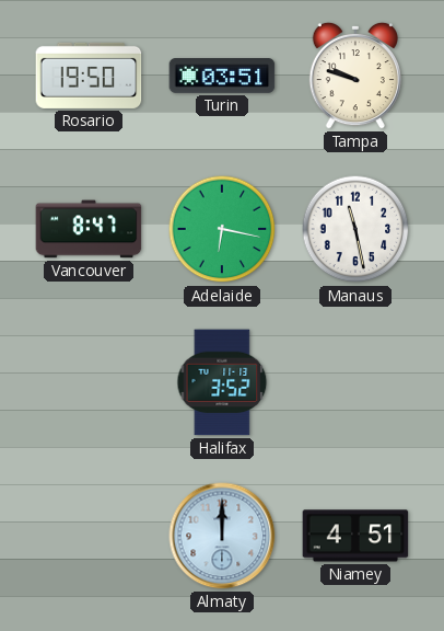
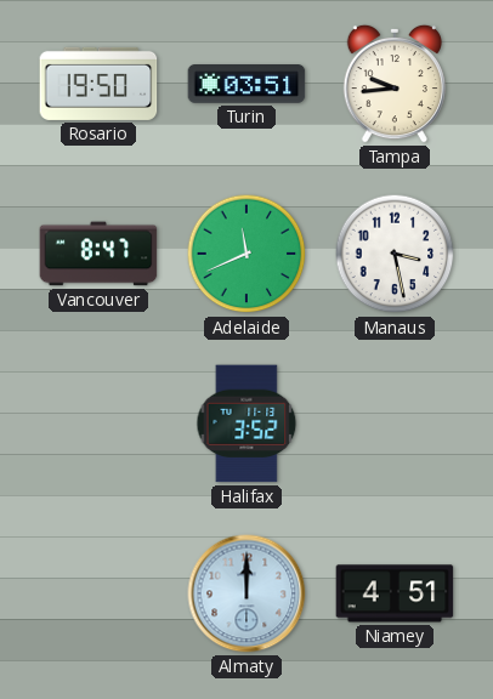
Tampa: 9:48 -> 9:44 (395, 84)
Adelaide: 6:17 -> 11:41 (246, 254)
Manaus: 11:28 -> 3:28 (395, 254)
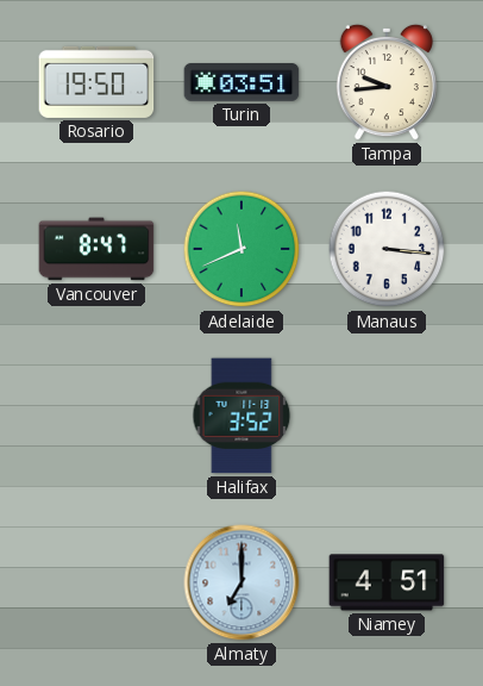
Manaus: 3:28 -> 3:16 (387, 249)
Almaty: 12:00 -> 7:00 (241, 582)
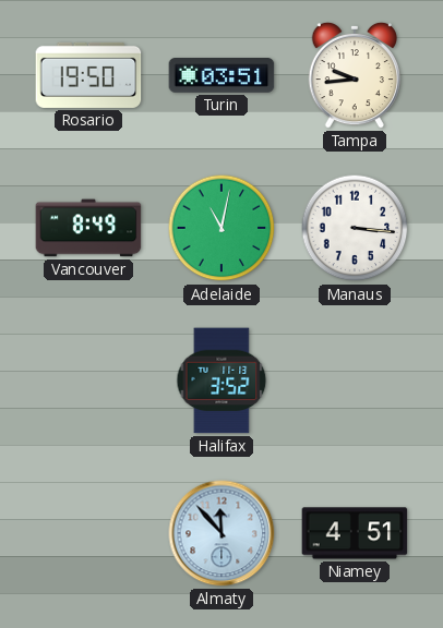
Vancouver: 8:47 -> 8:49 (88, 228)
Adelaide: 11:41 -> 11:02 (221, 228)
Almaty: 7:00 -> 11:53 (221, 533)
